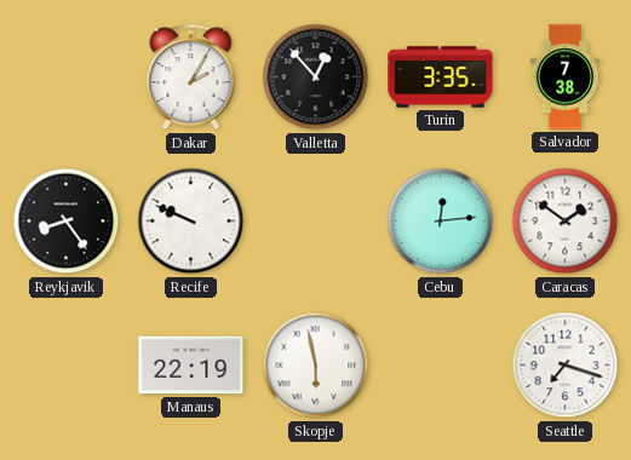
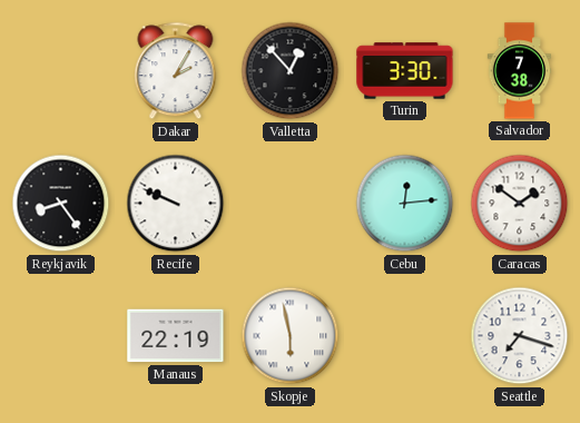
Turin: 3:35 -> 3:30 (405, 71)
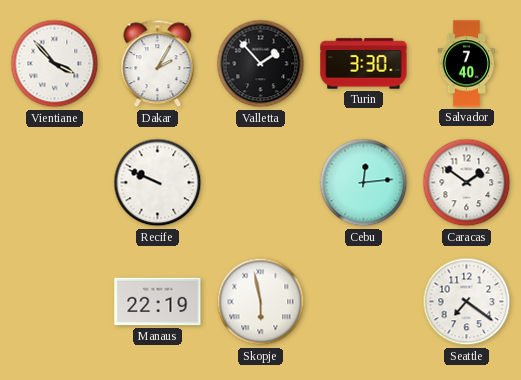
Vientiane: none -> 3:53 (55, 64)
Valletta: 12:53 -> 1:53 (261, 64)
Salvador: 7:38 -> 7:40 (467, 64)
Reykjavik: 8:24 -> none (61, 204)
Seattle: 7:18 -> 7:21 (467, 302)
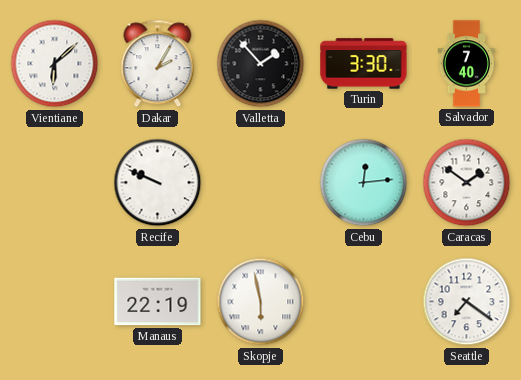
Vientiane: 3:53 -> 6:08 (55, 64)
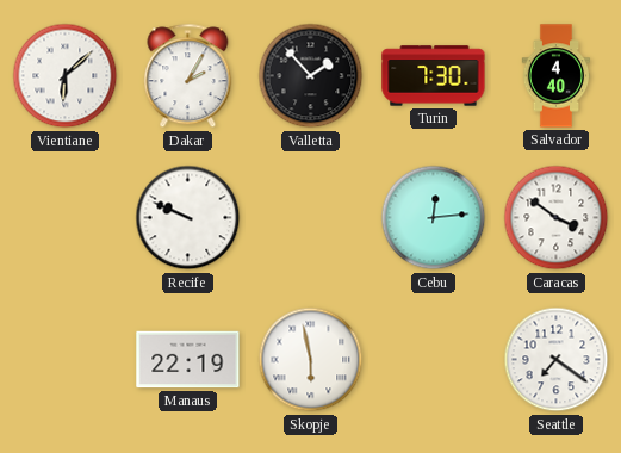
Turin: 3:30 -> 7:30 (434, 76)
Salvador: 7:40 -> 4:40 (557, 76)
Caracas: 1:51 -> 3:51 (557, 218)
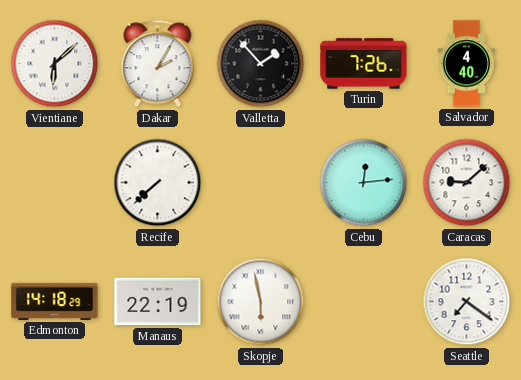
Turin: 7:30 -> 7:26 (364, 64)
Recife: 9:49 -> 7:38 (158, 183)
Caracas: 3:51 -> 9:08 (467, 183)
Edmonton: none -> 14:18 (55, 301)
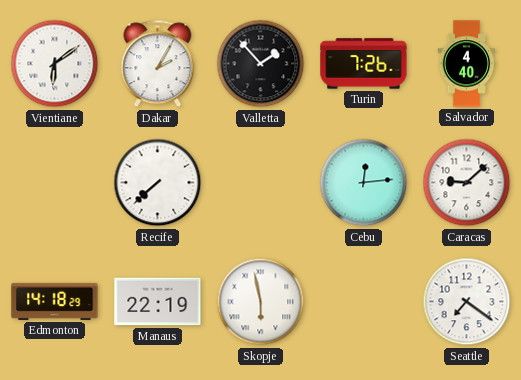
Vientiane: 6:08 -> 6:09 (55, 64)
